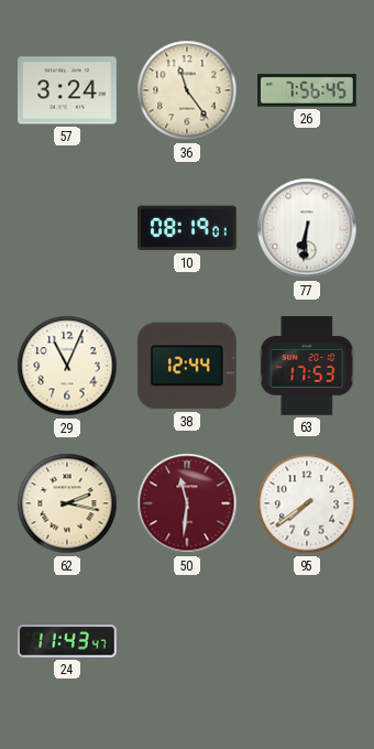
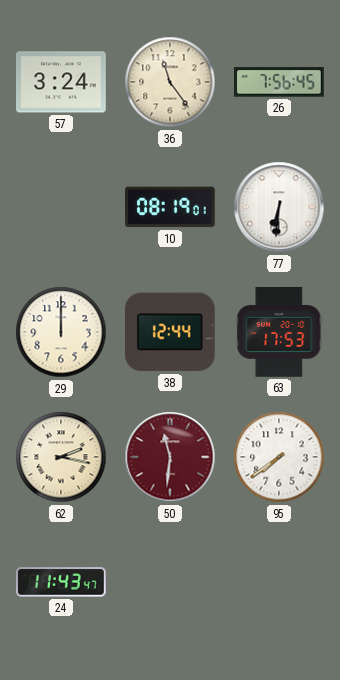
29: 11:04 -> 12:00 (61, 332)
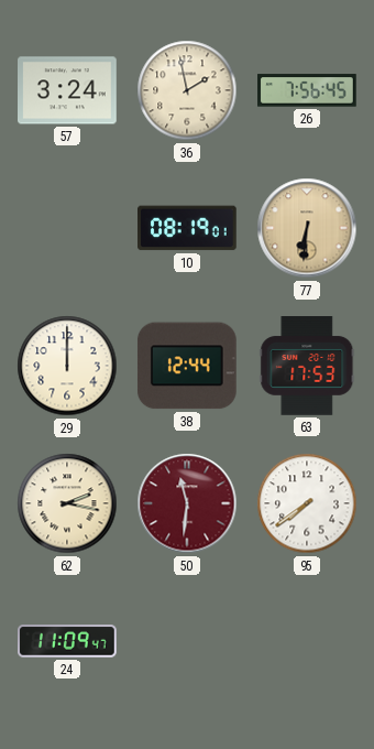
36: 11:24 -> 1:58 (187, 90)
77 dial: white -> champagne (307, 228)
24: 11:43 -> 11:09 (68, 641)
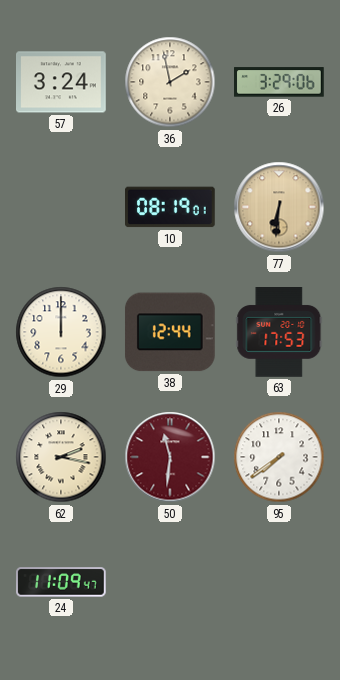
26: 7:56 -> 3:29 (280, 82)
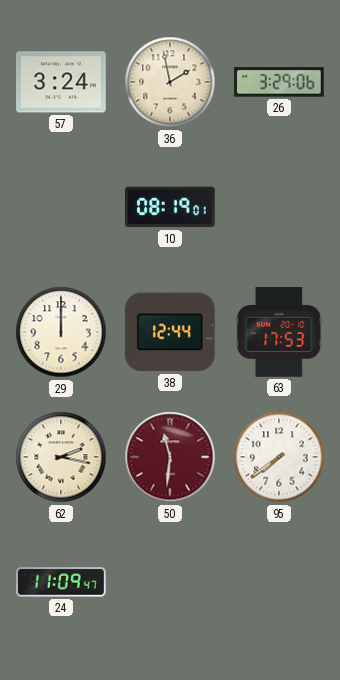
77: 6:31 -> none (279, 207)
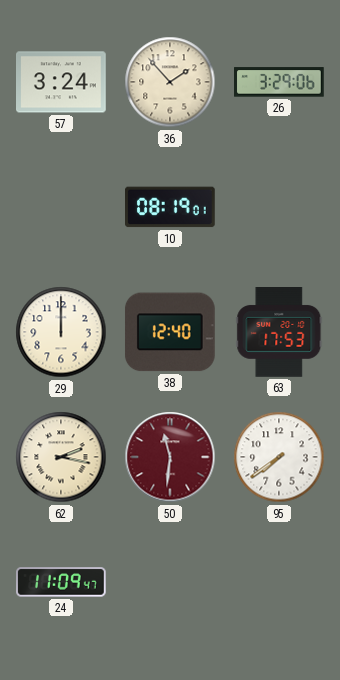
36: 1:58 -> 1:53 (170, 82)
38: 12:44 -> 12:40 (170, 332)
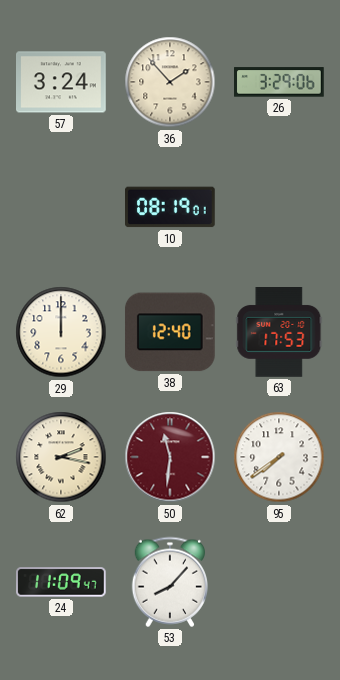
53: none -> 8:07 (169, 582)
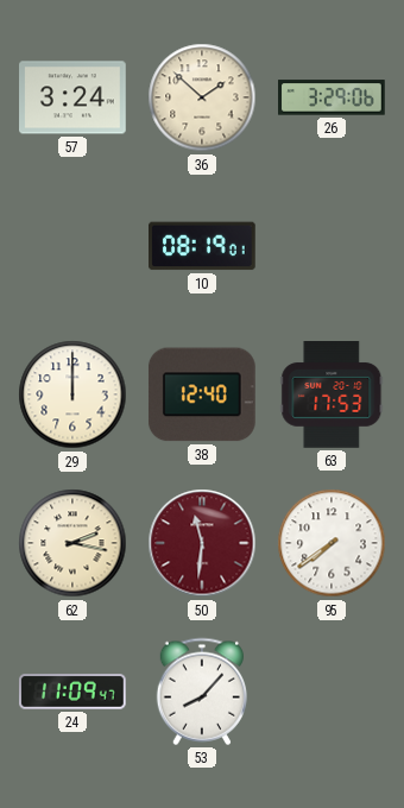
36: 1:53 -> 1:52 (202, 97)
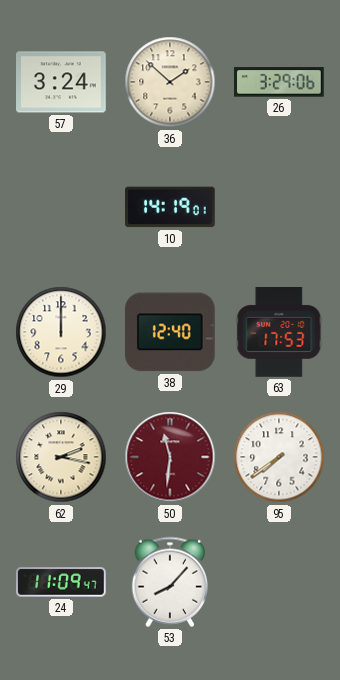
10: 08:19 -> 14:19 (171, 207)
